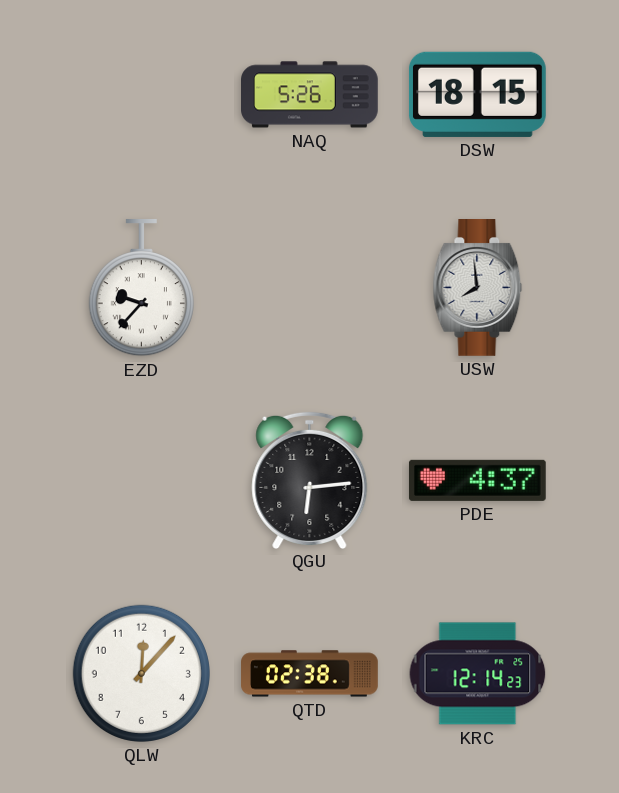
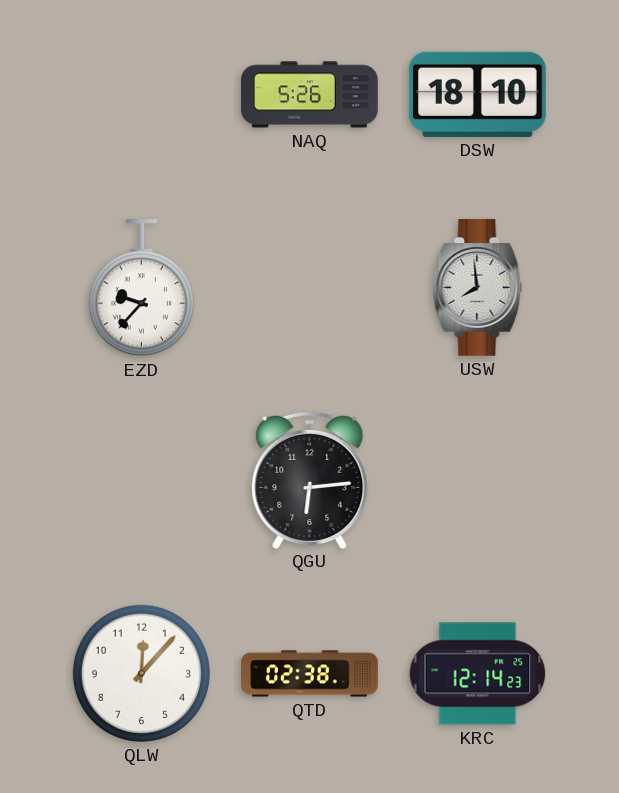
DSW: 18:15 -> 18:10 (478, 94)
PDE: 4:37 -> none (477, 480)
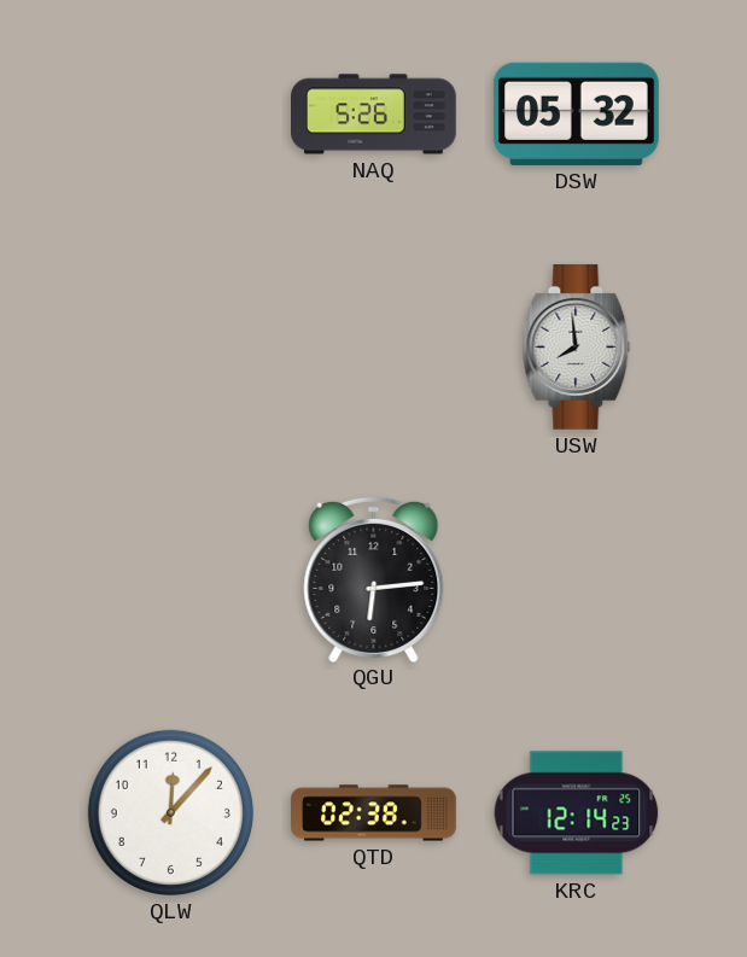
DSW: 18:10 -> 05:32 (577, 113)
EZD: 9:37 -> none (141, 288)
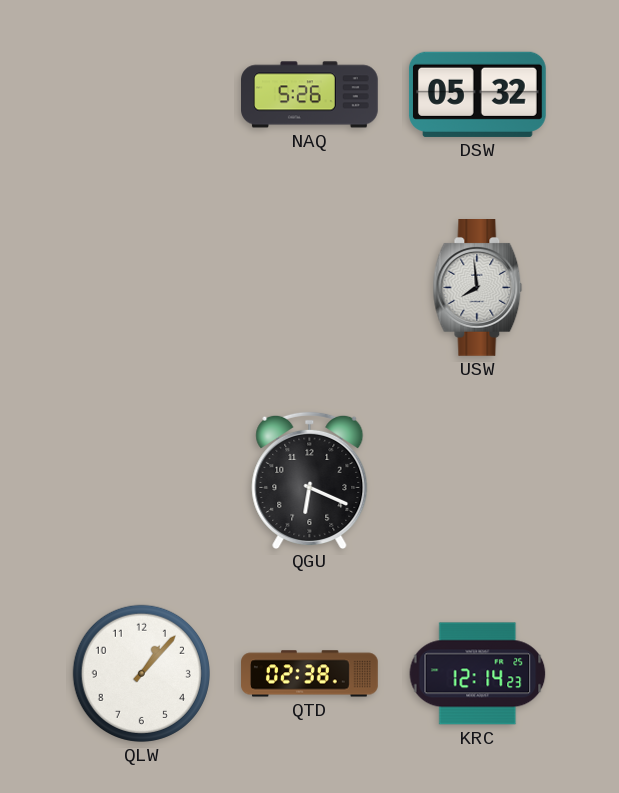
QGU: 6:14 -> 6:19 (310, 480)
QLW: 12:07 -> 1:07 (141, 673)
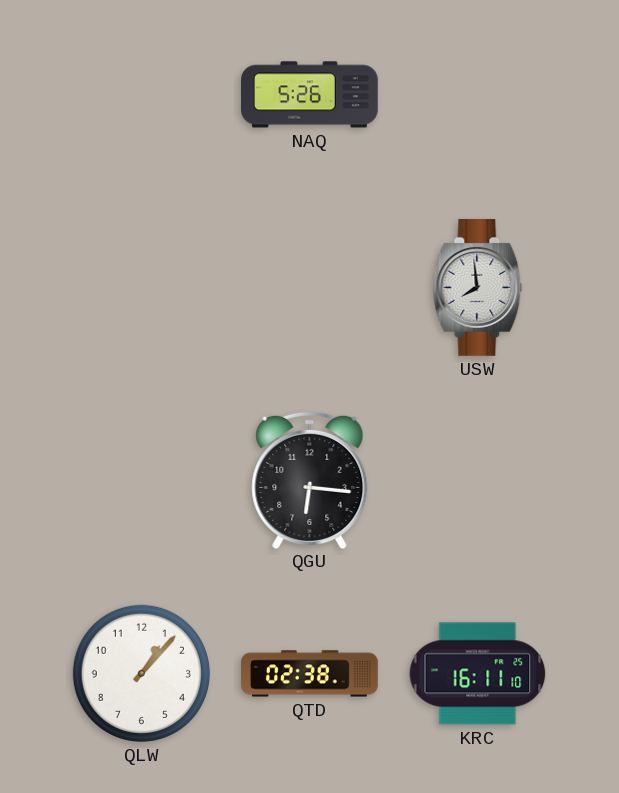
DSW: 05:32 -> none (478, 94)
QGU: 6:19 -> 6:16 (310, 480)
KRC: 12:14 -> 16:11 (478, 674)
